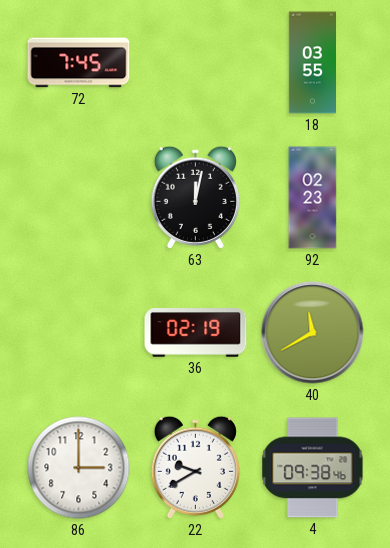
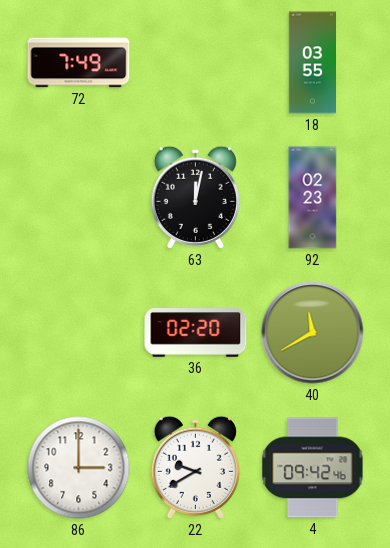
72: 7:45 -> 7:49 (79, 63)
36: 02:19 -> 02:20 (196, 333)
4: 09:38 -> 09:42 (313, 468)
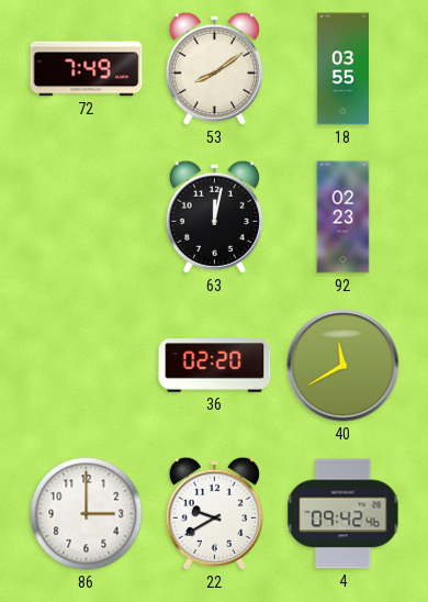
53: none -> 8:09 (214, 68)
